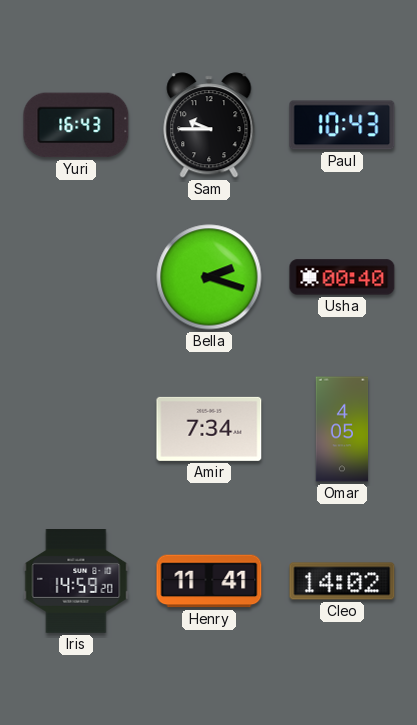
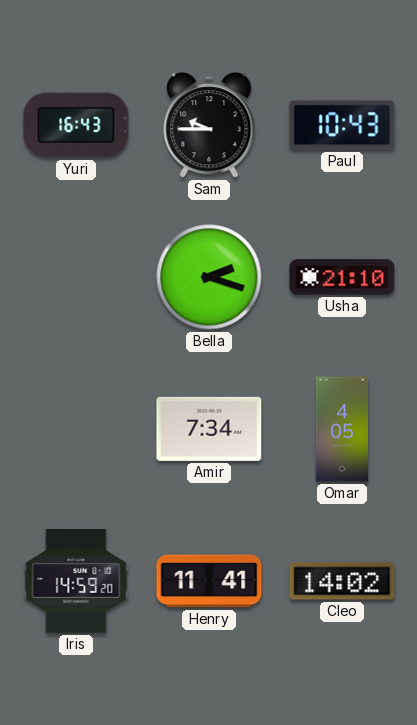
Usha: 00:40 -> 21:10 (342, 277)
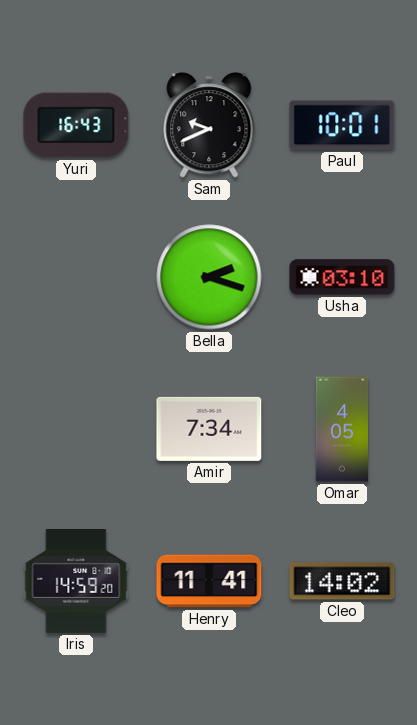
Sam: 9:45 -> 9:41 (209, 125)
Paul: 10:43 -> 10:01 (342, 125)
Usha: 21:10 -> 03:10 (342, 277)
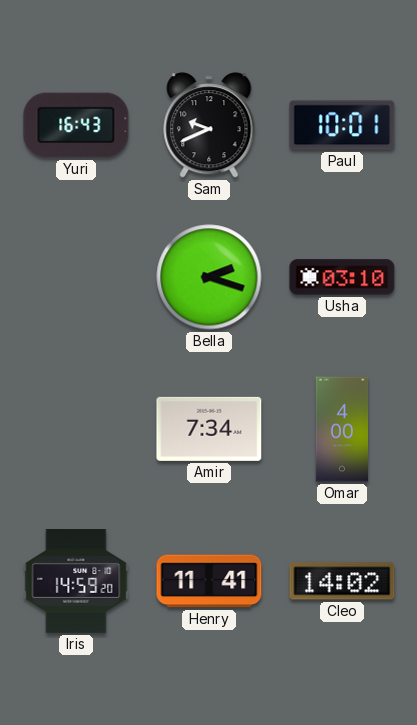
Omar: 4:05 -> 4:00 (342, 429)
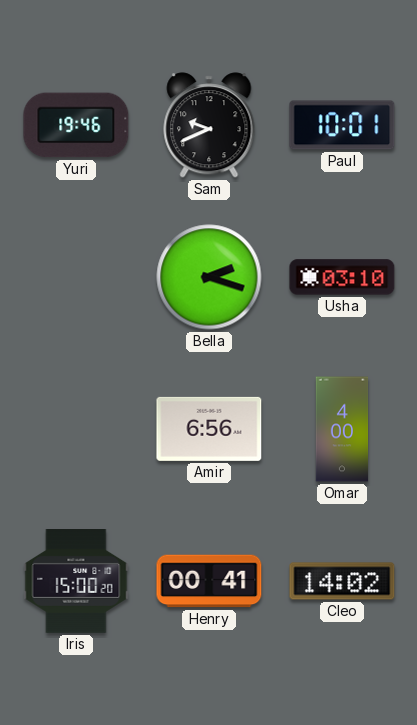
Yuri: 16:43 -> 19:46 (76, 125)
Amir: 7:34 -> 6:56 (209, 429)
Iris: 14:59 -> 15:00 (76, 582)
Henry: 11:41 -> 00:41 (209, 581)
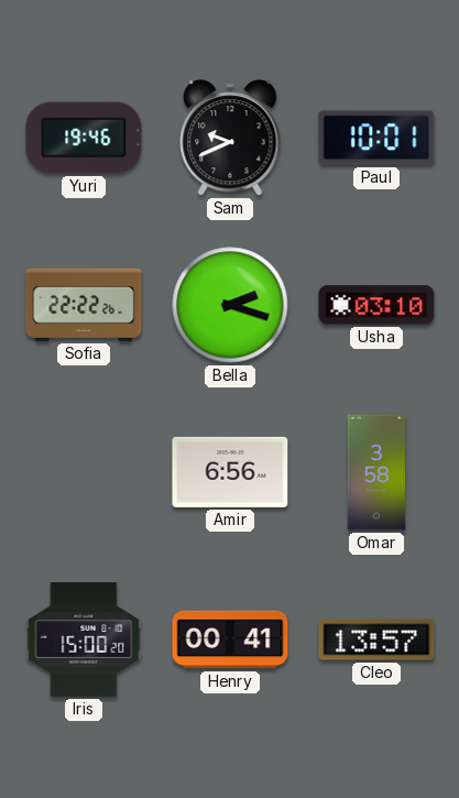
Sofia: none -> 22:22 (84, 305)
Omar: 4:00 -> 3:58 (376, 472)
Cleo: 14:02 -> 13:57 (376, 640)
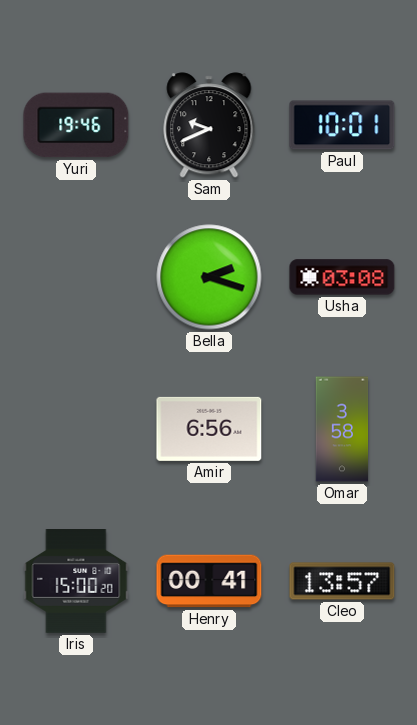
Sofia: 22:22 -> none (84, 305)
Usha: 03:10 -> 03:08 (342, 277)
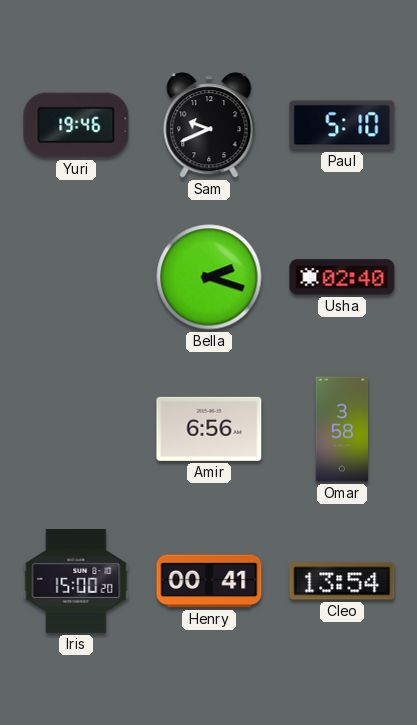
Paul: 10:01 -> 5:10 (342, 125)
Usha: 03:08 -> 02:40 (342, 277)
Cleo: 13:57 -> 13:54 (342, 581)
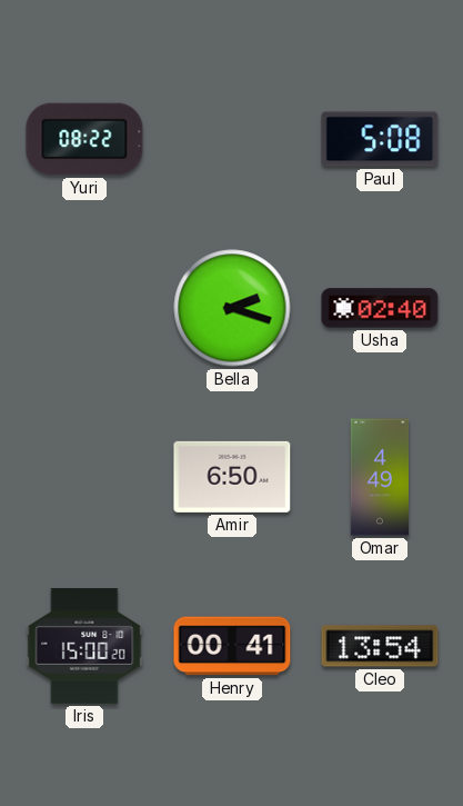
Yuri: 19:46 -> 08:22 (84, 139)
Sam: 9:41 -> none (209, 125)
Paul: 5:10 -> 5:08 (380, 139)
Amir: 6:56 -> 6:50 (232, 477)
Omar: 3:58 -> 4:49 (380, 477)
